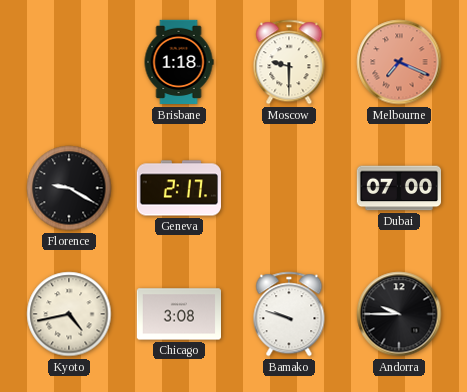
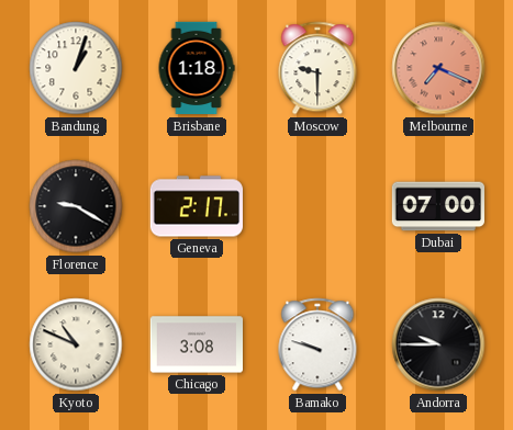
Bandung: none -> 1:03 (76, 68)
Kyoto: 4:43 -> 10:49 (76, 344)
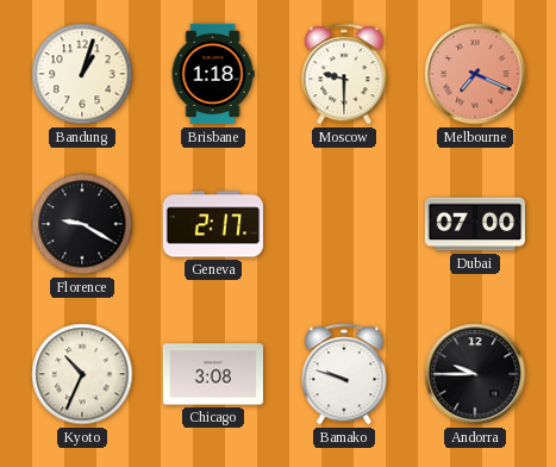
Kyoto: 10:49 -> 10:34 (82, 374)
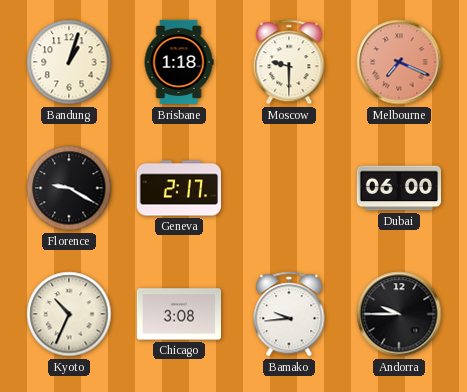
Dubai: 07:00 -> 06:00 (398, 188)
Bamako: 9:48 -> 9:44 (289, 314)
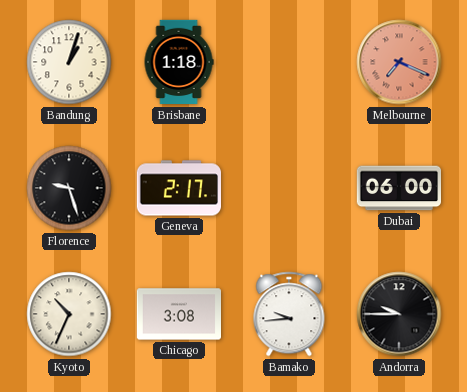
Moscow: 9:30 -> none (289, 62)
Florence: 9:20 -> 9:27 (69, 188)
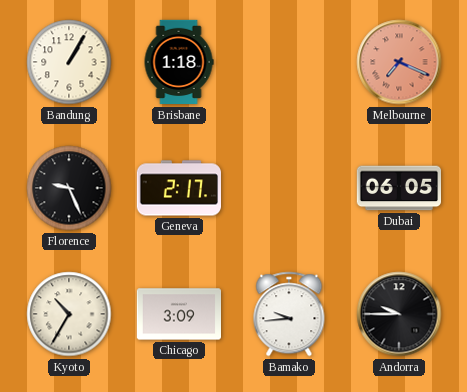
Bandung: 1:03 -> 1:05 (69, 62)
Florence: 9:27 -> 9:26 (69, 188)
Dubai: 06:00 -> 06:05 (398, 188)
Kyoto: 10:34 -> 10:35 (69, 314)
Chicago: 3:08 -> 3:09 (178, 314)
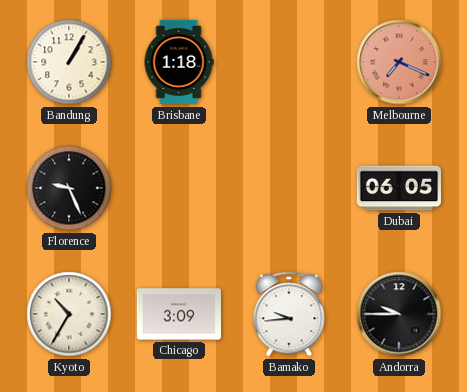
Geneva: 2:17 -> none (178, 188)
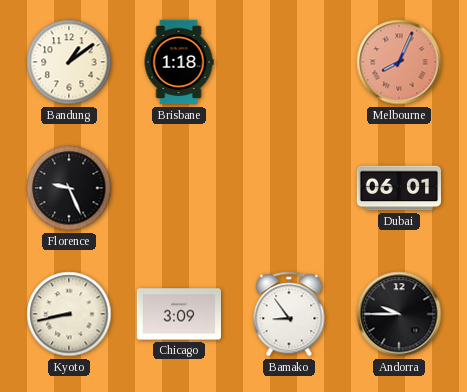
Bandung: 1:05 -> 1:09 (69, 62)
Melbourne: 7:19 -> 8:04 (399, 62)
Dubai: 06:05 -> 06:01 (398, 188)
Kyoto: 10:35 -> 8:43 (69, 314)
Bamako: 9:44 -> 8:54 (289, 314)
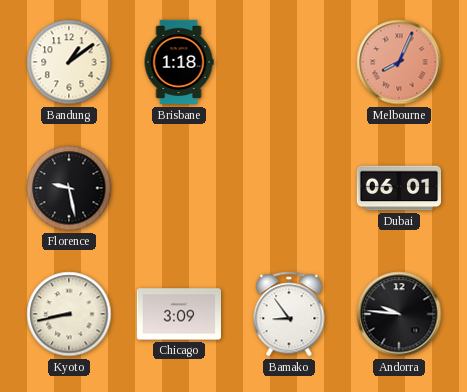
Florence: 9:26 -> 9:28 (69, 188)
Andorra: 9:45 -> 9:46 (399, 314)
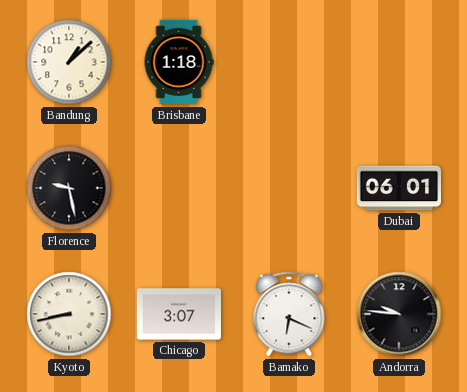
Bandung: 1:09 -> 1:08 (69, 62)
Melbourne: 8:04 -> none (399, 62)
Chicago: 3:09 -> 3:07 (178, 314)
Bamako: 8:54 -> 6:19 (289, 314)
